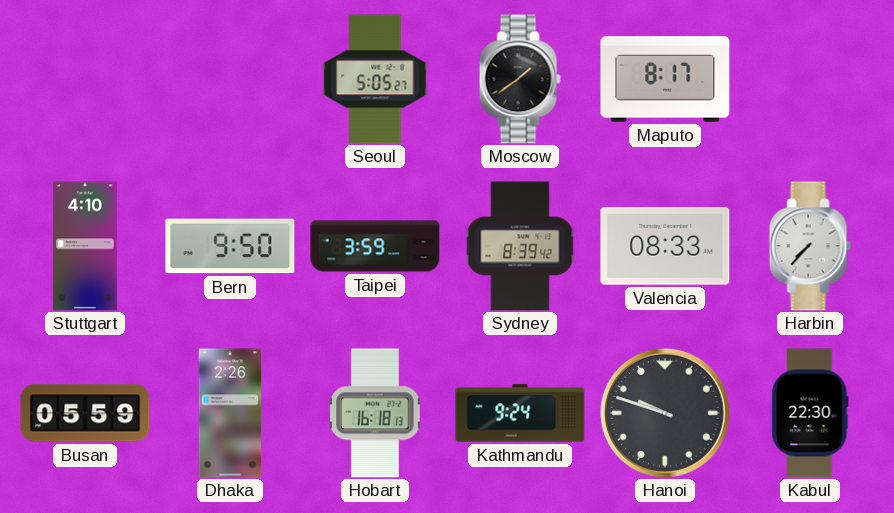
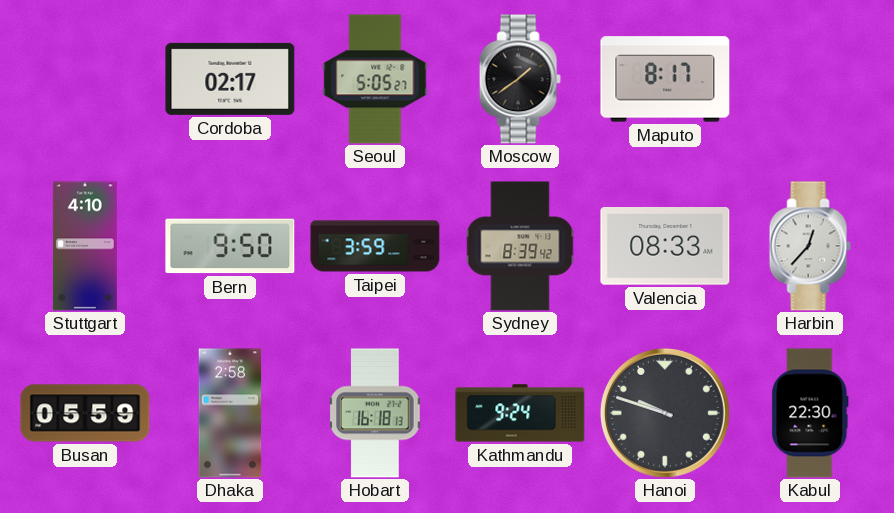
Cordoba: none -> 02:17 (230, 79)
Harbin: 7:37 -> 12:37 (810, 246)
Dhaka: 2:26 -> 2:58 (230, 413)
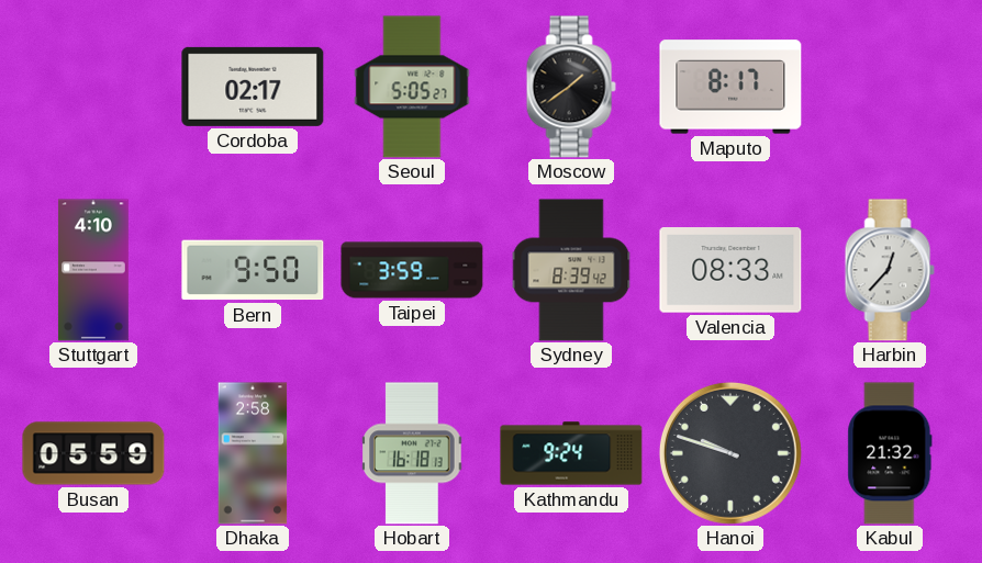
Kabul: 22:30 -> 21:32 (890, 453)
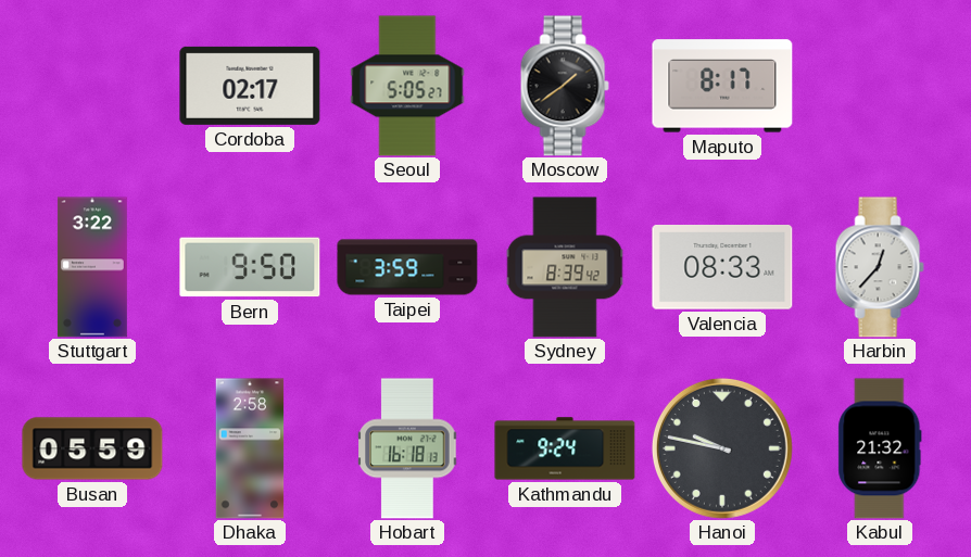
Stuttgart: 4:10 -> 3:22 (92, 267)
Hanoi: 9:48 -> 9:47 (722, 448)
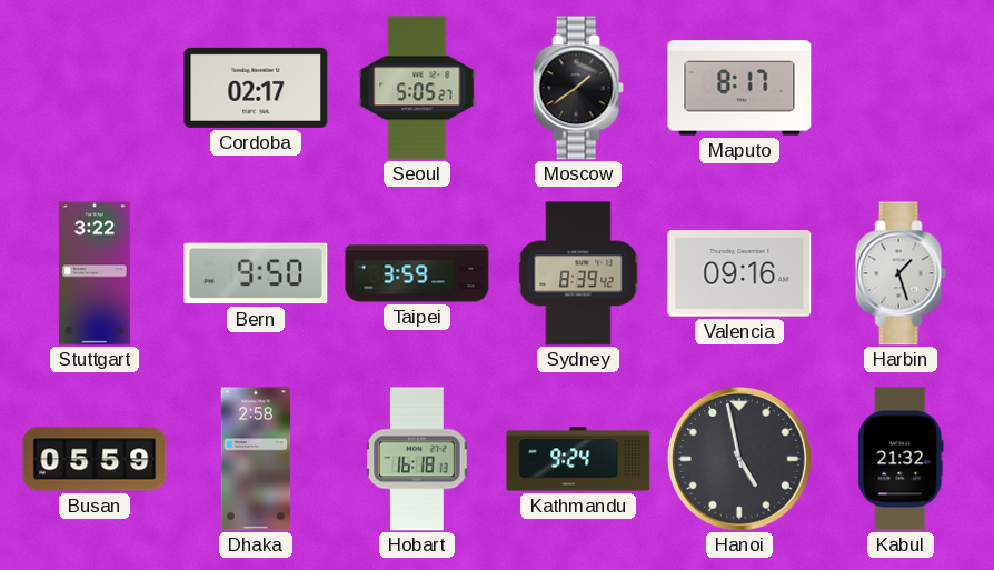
Valencia: 08:33 -> 09:16 (739, 274)
Harbin: 12:37 -> 1:27 (901, 273)
Hanoi: 9:47 -> 4:58 (739, 459)
